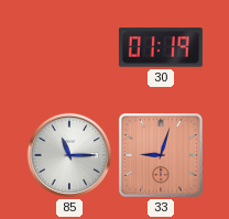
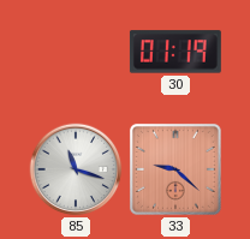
85: 11:15 -> 11:18 (76, 169)
33: 9:03 -> 9:22 (175, 169)
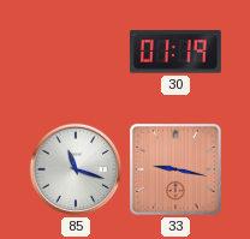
33: 9:22 -> 9:17 (175, 169)
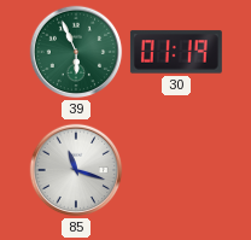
39: none -> 5:56 (76, 52)
33: 9:17 -> none (175, 169)
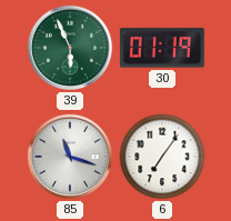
6: none -> 7:06 (162, 157)
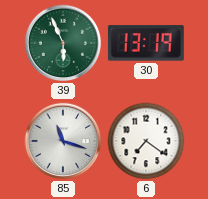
30: 01:19 -> 13:19 (146, 43)
6: 7:06 -> 7:21 (146, 141)
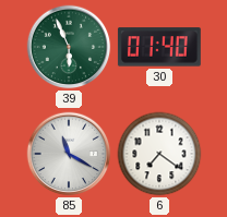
30: 13:19 -> 01:40 (159, 47)
85: 11:18 -> 11:20 (69, 154)
